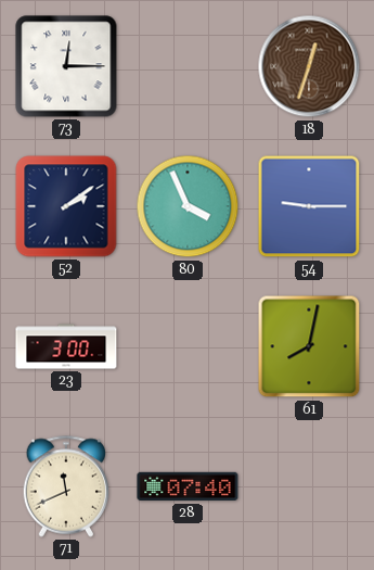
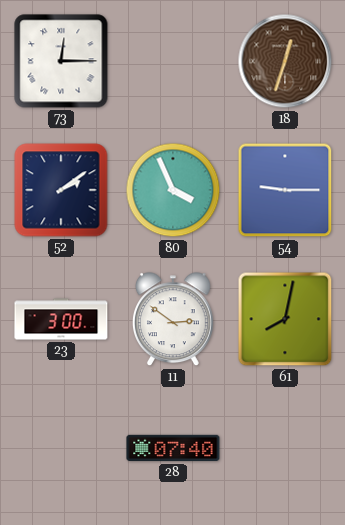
11: none -> 2:51 (173, 320)
71: 11:41 -> none (66, 486)
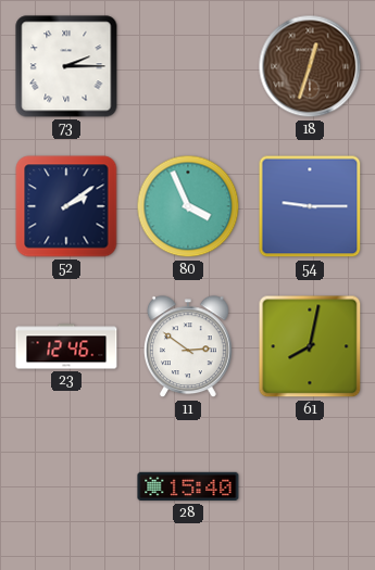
73: 12:15 -> 2:15 (66, 66)
23: 3:00 -> 12:46 (66, 346)
28: 07:40 -> 15:40 (188, 486)
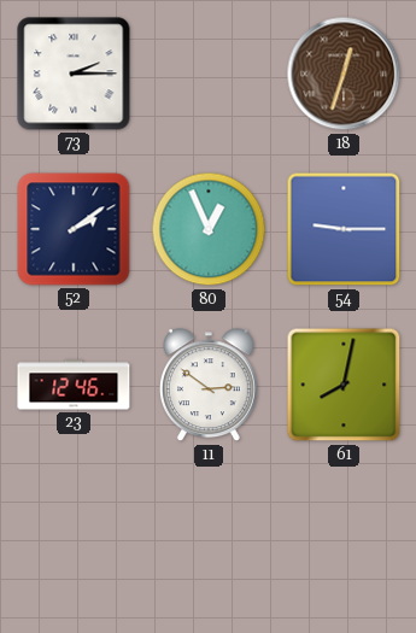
80: 3:56 -> 12:56 (209, 229)
28: 15:40 -> none (188, 486)
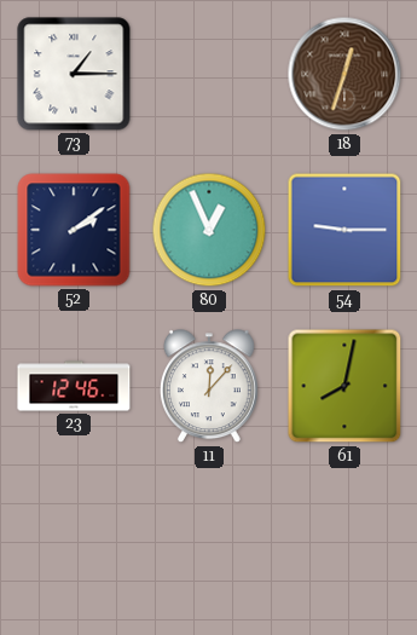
73: 2:15 -> 1:15 (74, 74)
11: 2:51 -> 12:07 (209, 387)
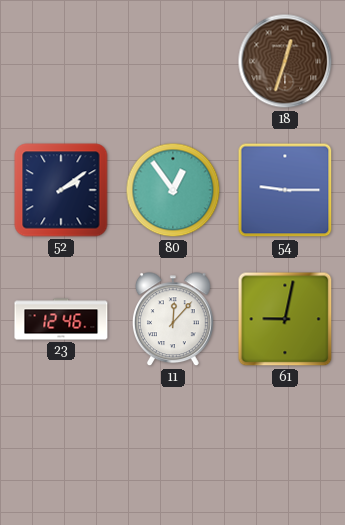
73: 1:15 -> none (74, 74)
80: 12:56 -> 12:54 (173, 190)
61: 8:02 -> 9:02 (285, 319)
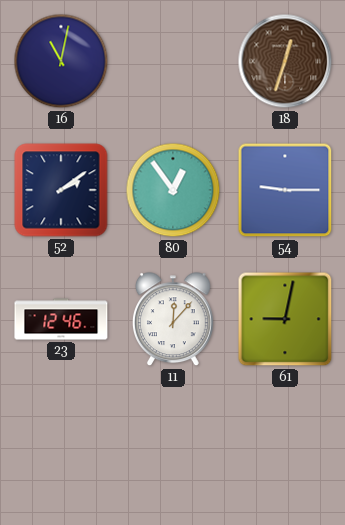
16: none -> 11:02 (61, 61)
